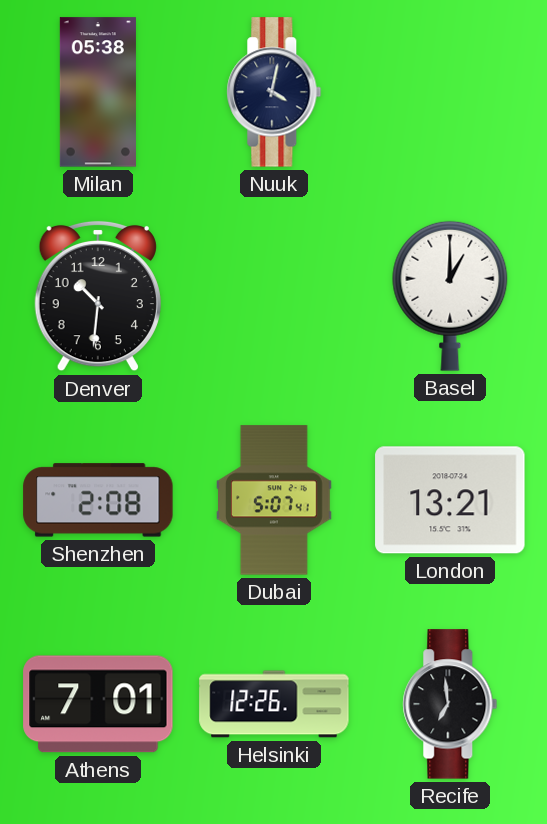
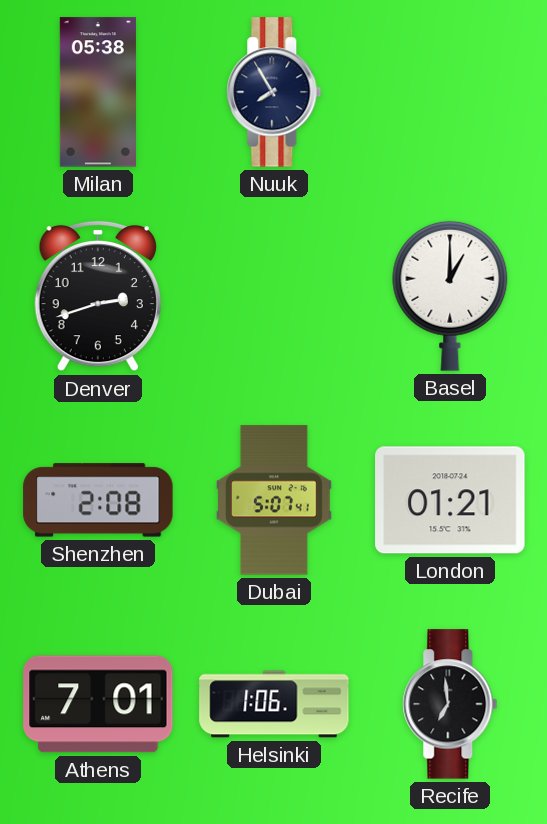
Nuuk: 4:02 -> 7:55 (274, 92)
Denver: 10:31 -> 2:42 (98, 296)
London: 13:21 -> 01:21 (450, 500)
Helsinki: 12:26 -> 1:06 (274, 704)
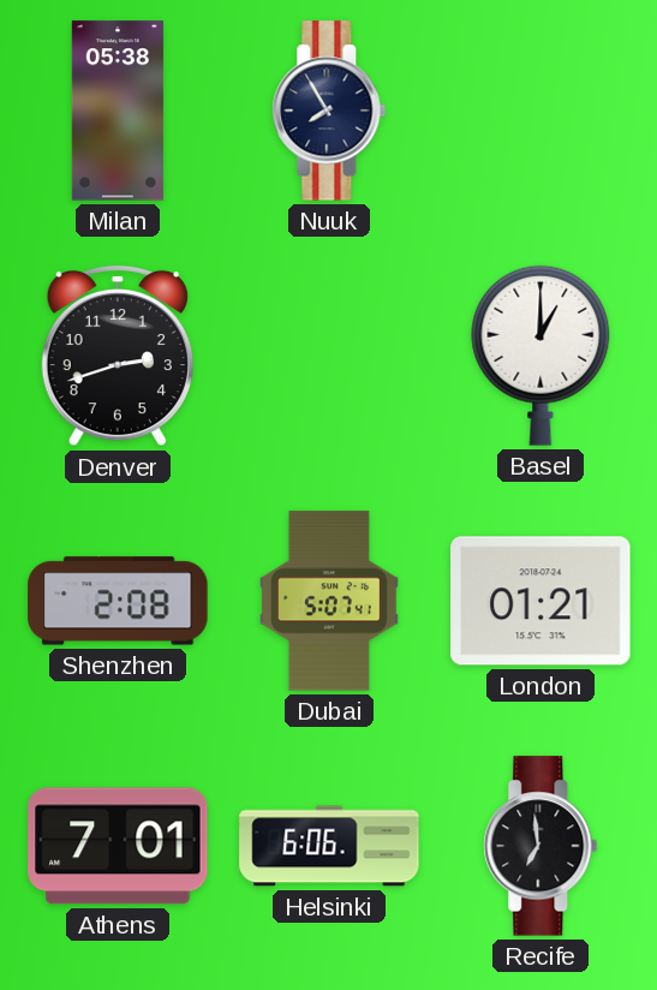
Helsinki: 1:06 -> 6:06 (329, 846)
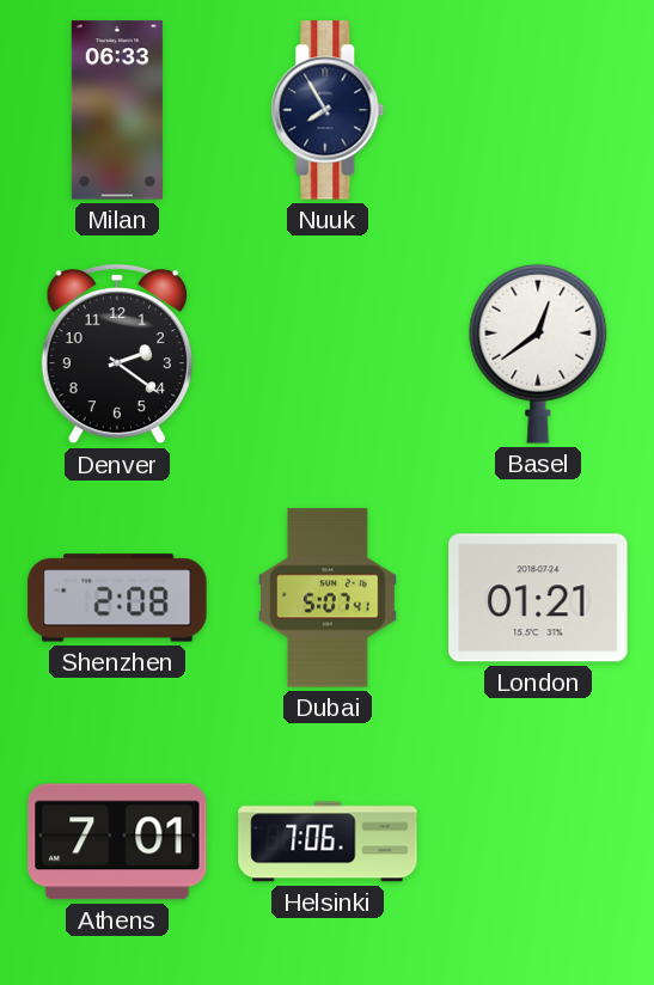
Milan: 05:38 -> 06:33 (117, 110)
Denver: 2:42 -> 2:21 (117, 354)
Basel: 1:00 -> 12:39 (538, 354)
Helsinki: 6:06 -> 7:06 (328, 842)
Recife: 6:59 -> none (540, 846)
